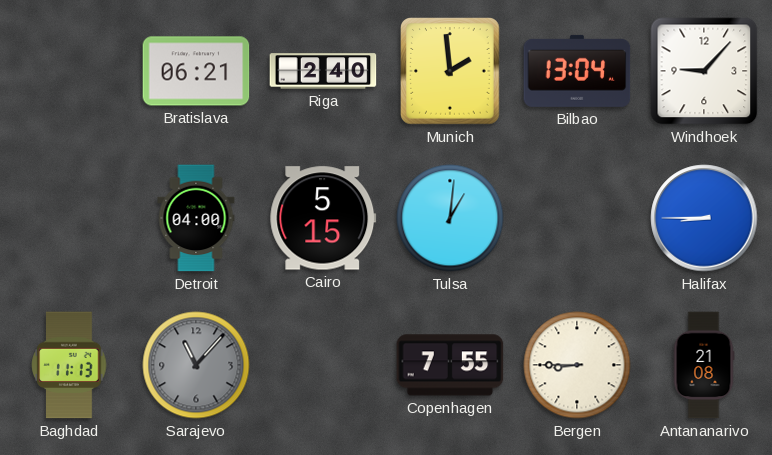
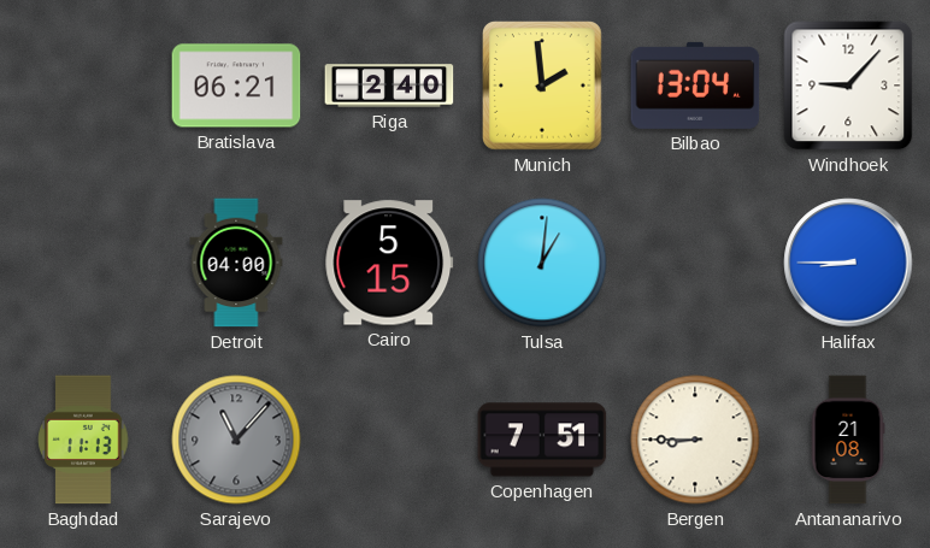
Copenhagen: 7:55 -> 7:51 (542, 440)
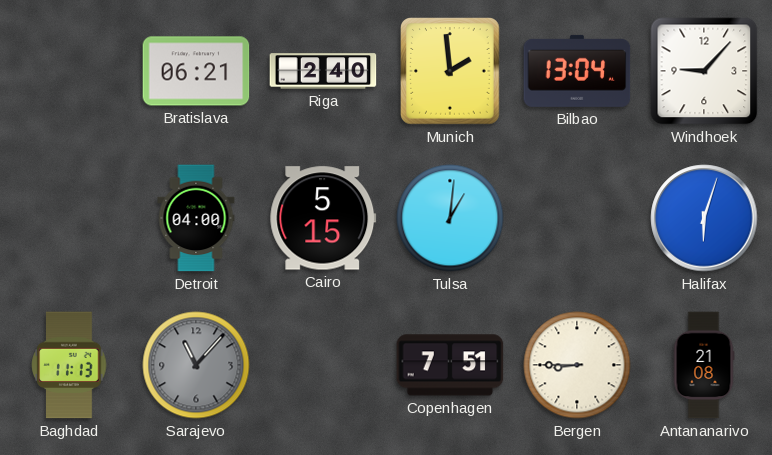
Halifax: 8:45 -> 6:03 (704, 218)
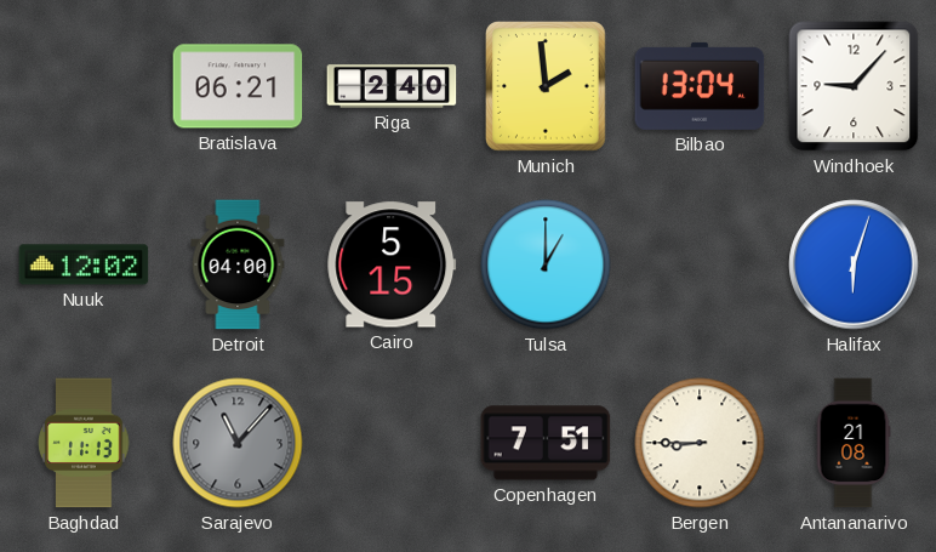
Nuuk: none -> 12:02 (84, 264)
Tulsa: 1:01 -> 1:00 (546, 264)
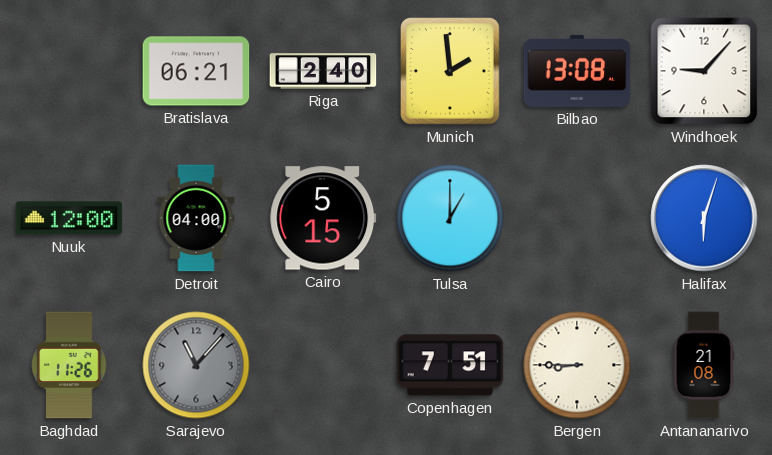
Bilbao: 13:04 -> 13:08 (577, 71)
Nuuk: 12:02 -> 12:00 (69, 218)
Baghdad: 11:13 -> 11:26 (69, 365)
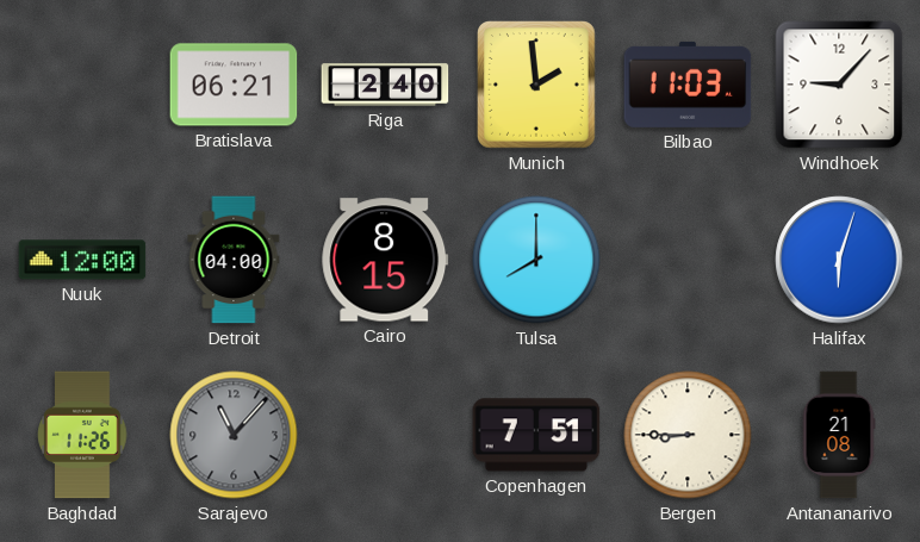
Bilbao: 13:08 -> 11:03 (688, 85)
Cairo: 5:15 -> 8:15 (385, 260)
Tulsa: 1:00 -> 8:00 (536, 260)
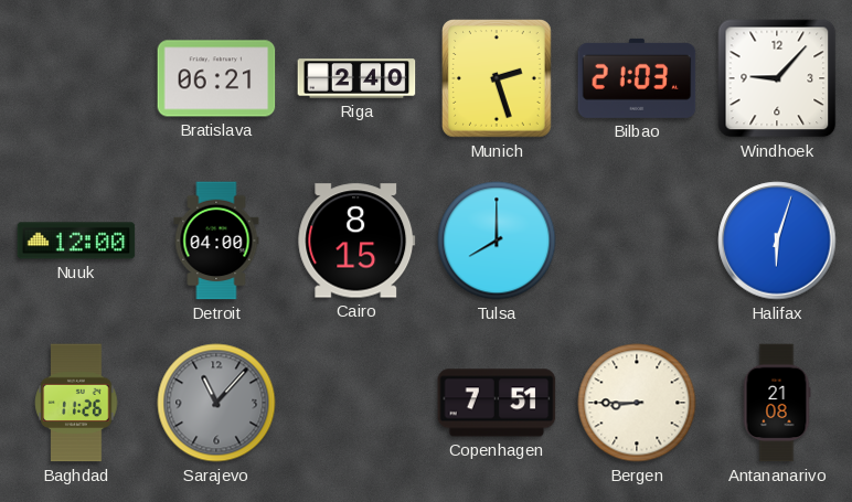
Munich: 1:59 -> 2:27 (498, 78)
Bilbao: 11:03 -> 21:03 (637, 78)
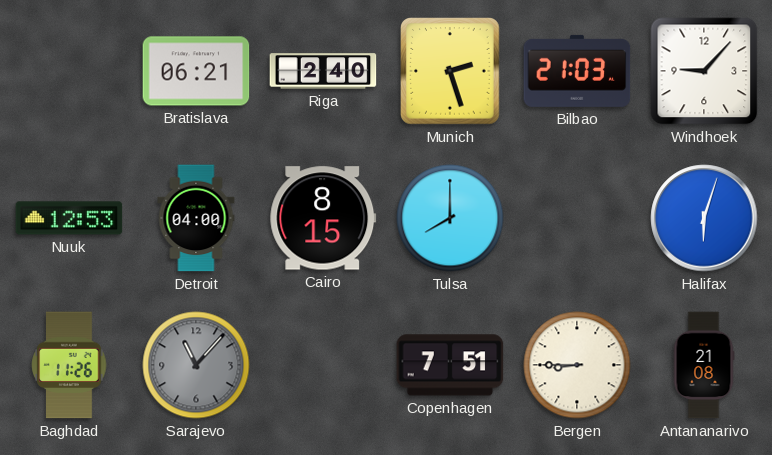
Nuuk: 12:00 -> 12:53 (69, 218)
